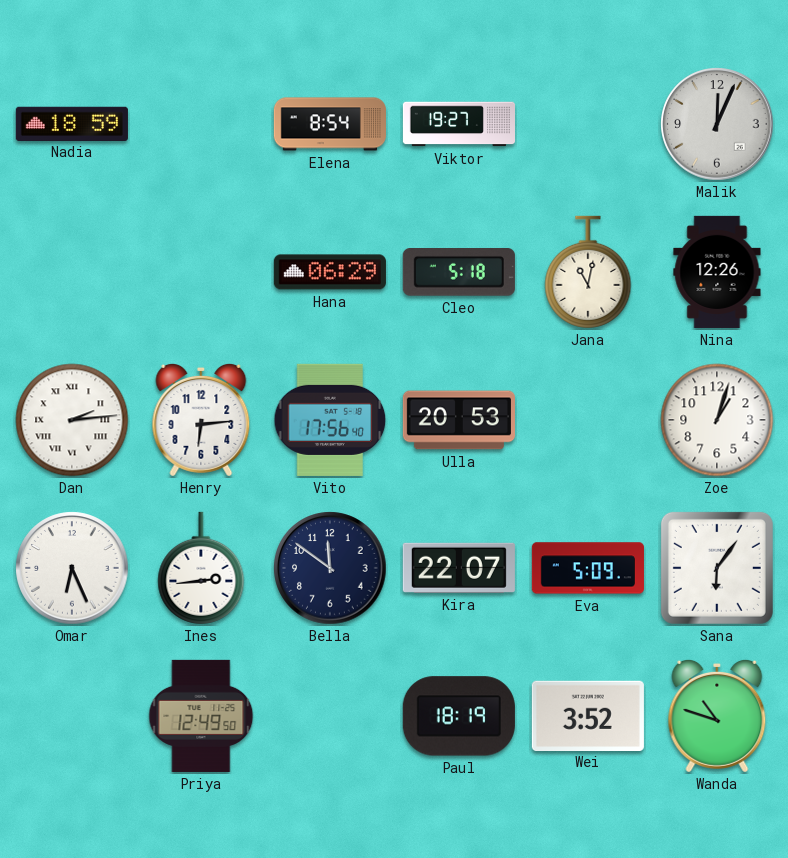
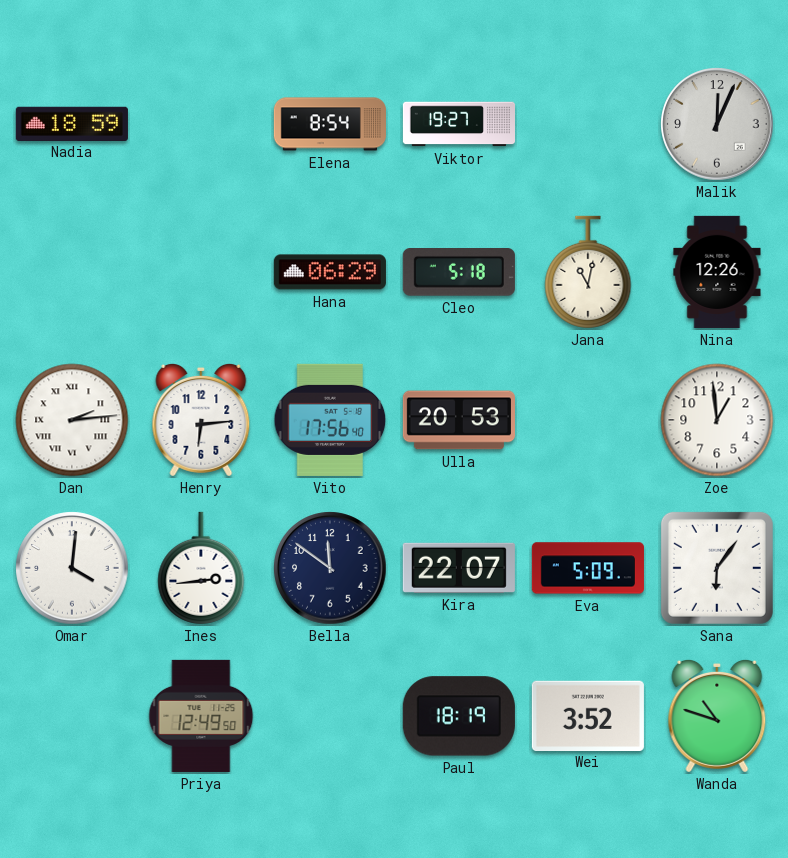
Zoe: 1:03 -> 12:59 (717, 420)
Omar: 6:26 -> 4:01 (72, 568)
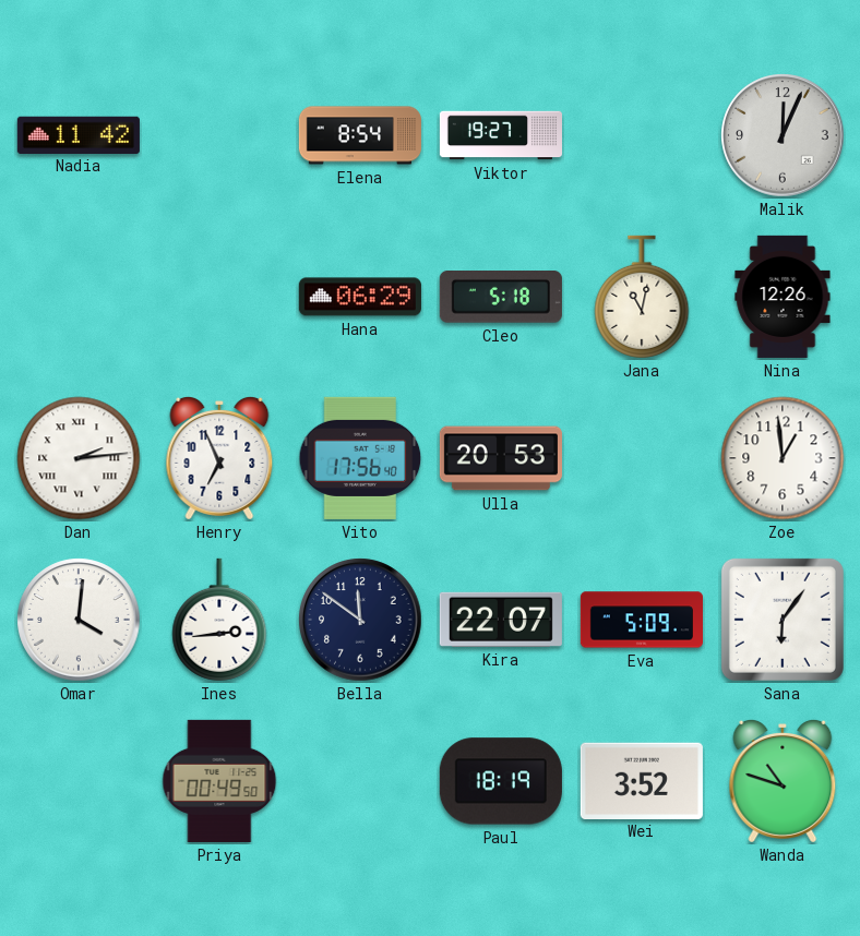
Nadia: 18:59 -> 11:42 (79, 134)
Henry: 6:14 -> 6:56 (219, 458)
Priya: 12:49 -> 00:49 (219, 781)
